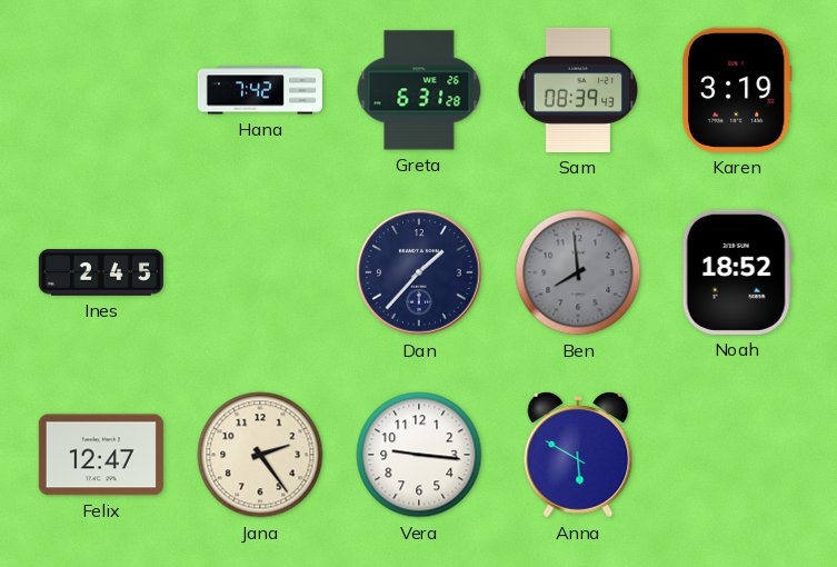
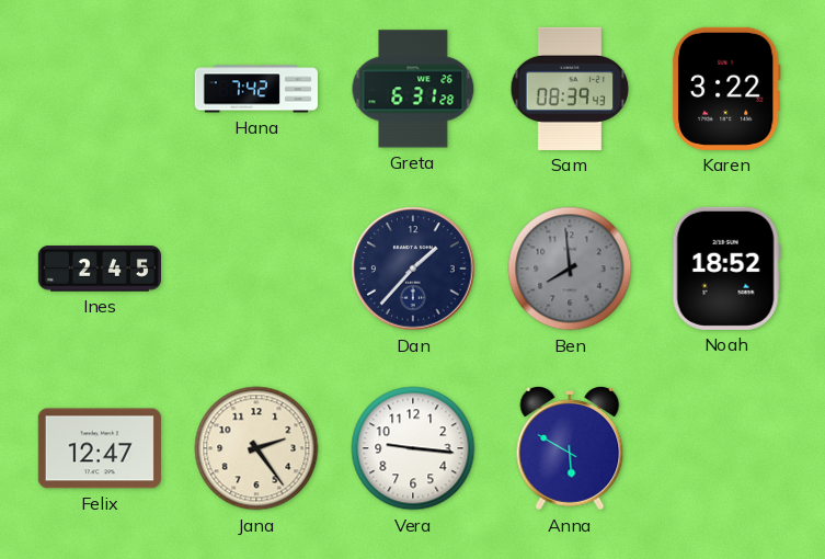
Karen: 3:19 -> 3:22 (726, 89)
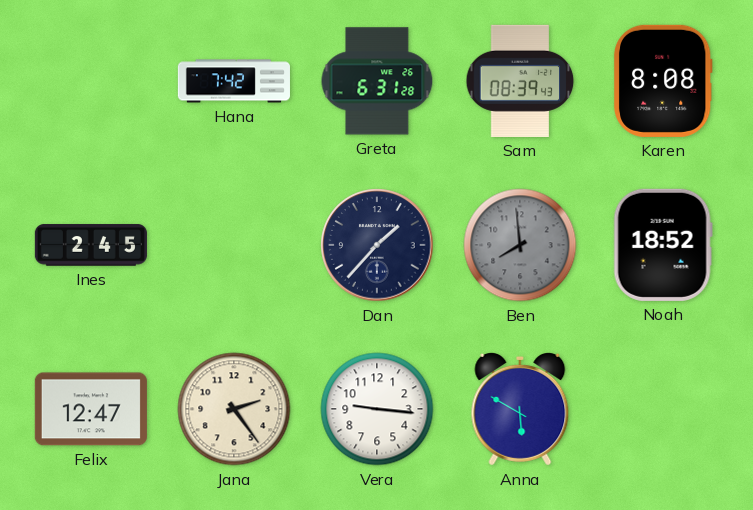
Karen: 3:22 -> 8:08 (663, 81)
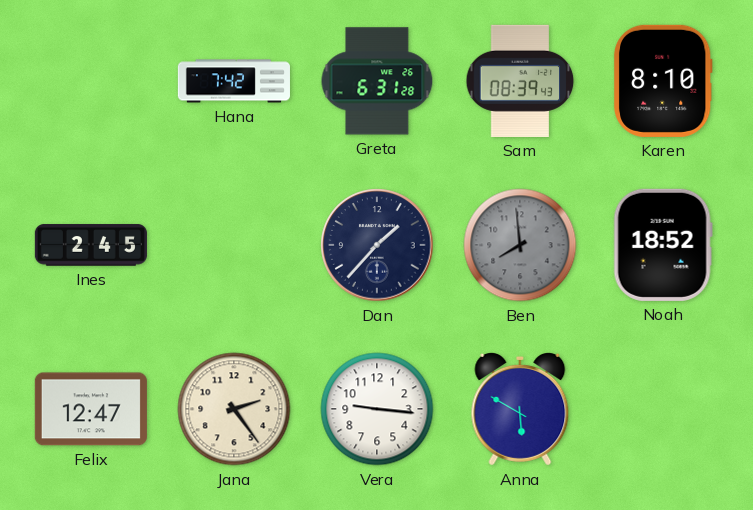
Karen: 8:08 -> 8:10 (663, 81)
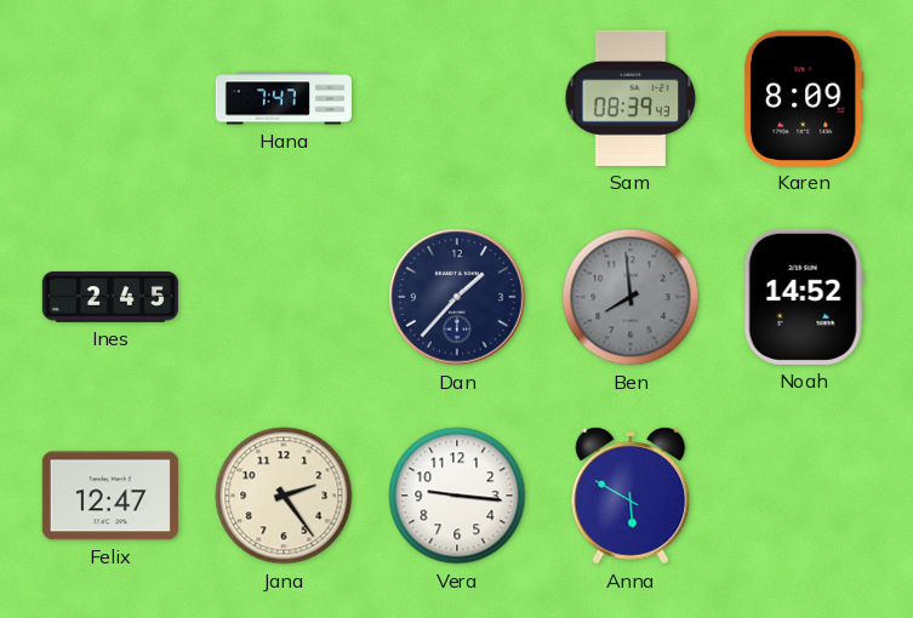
Hana: 7:42 -> 7:47 (284, 98)
Greta: 6:31 -> none (377, 81)
Karen: 8:10 -> 8:09 (804, 98)
Noah: 18:52 -> 14:52 (804, 297)
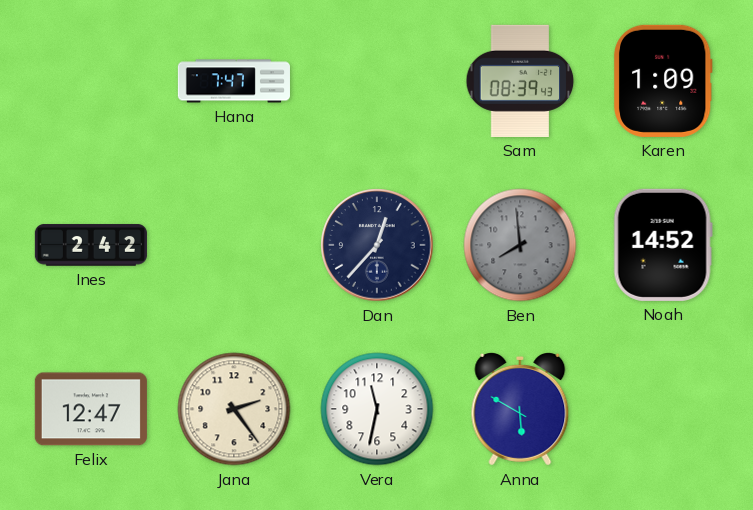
Karen: 8:09 -> 1:09 (663, 81)
Ines: 2:45 -> 2:42 (91, 245)
Dan: 1:37 -> 12:37 (377, 245)
Vera: 9:16 -> 11:32 (377, 409)
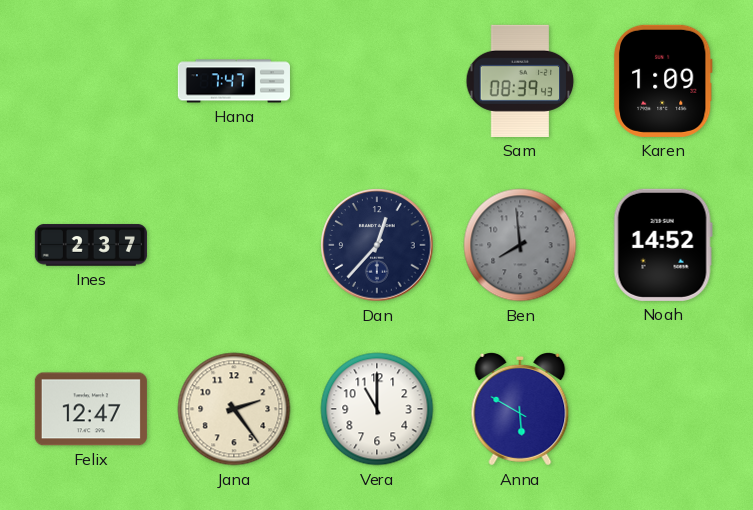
Ines: 2:42 -> 2:37 (91, 245)
Vera: 11:32 -> 11:00 (377, 409)
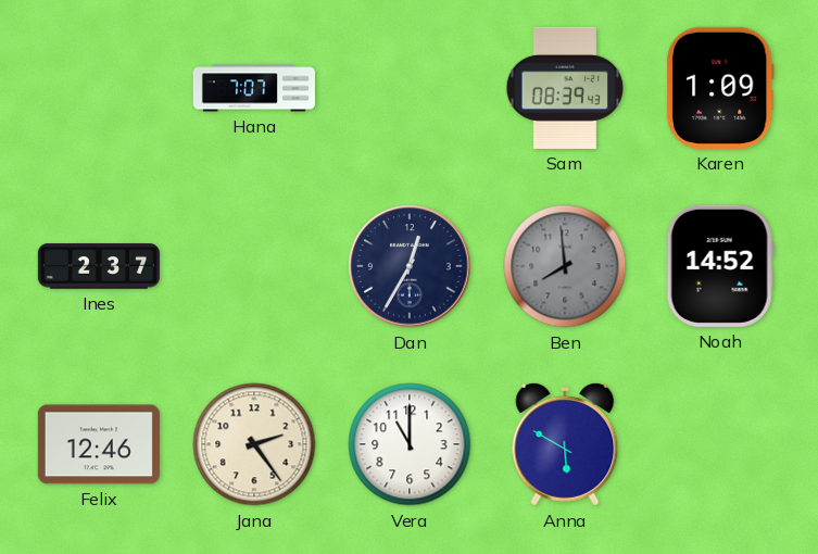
Hana: 7:47 -> 7:07 (254, 88)
Dan: 12:37 -> 12:35 (410, 266)
Felix: 12:47 -> 12:46 (99, 444)
